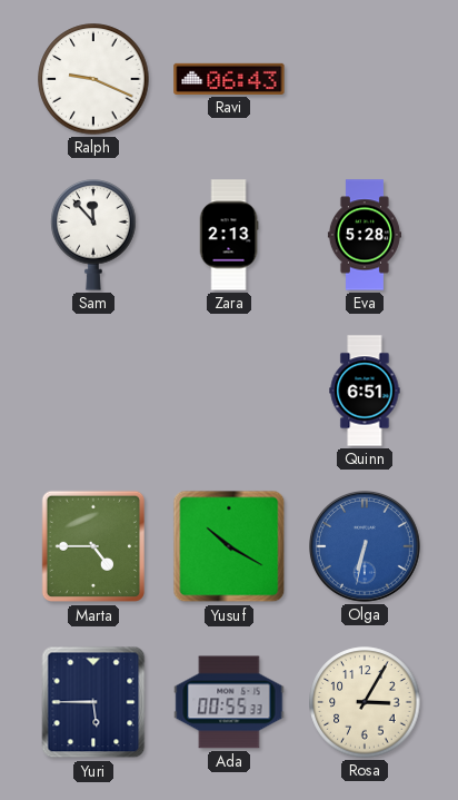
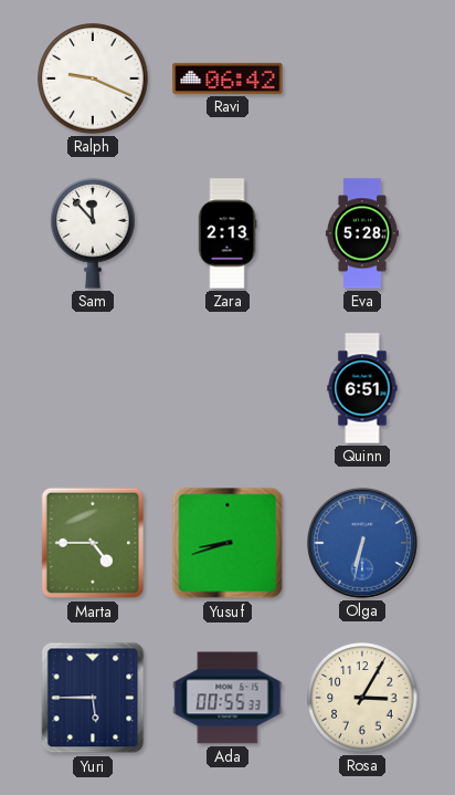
Ravi: 06:43 -> 06:42 (227, 79)
Yusuf: 10:20 -> 8:42 (227, 543)
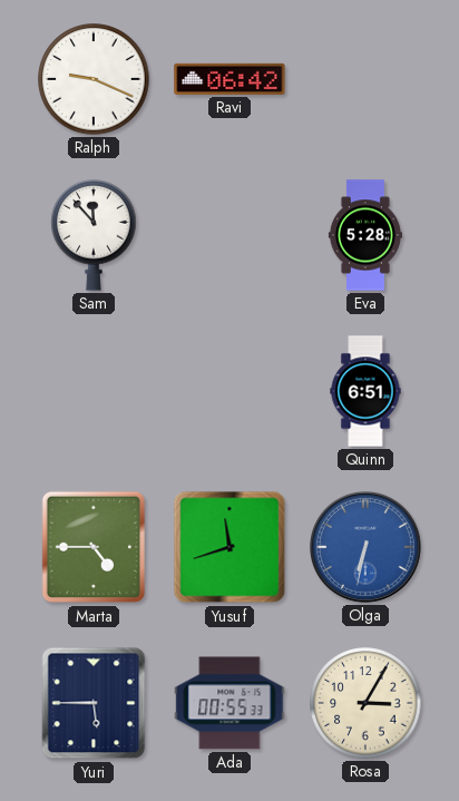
Zara: 2:13 -> none (227, 233)
Yusuf: 8:42 -> 11:42 (229, 547)
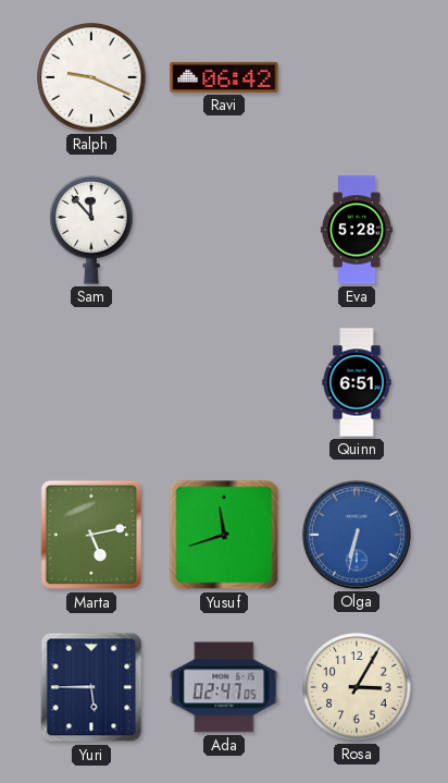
Marta: 4:45 -> 5:13 (90, 535)
Ada: 00:55 -> 02:47 (224, 687)
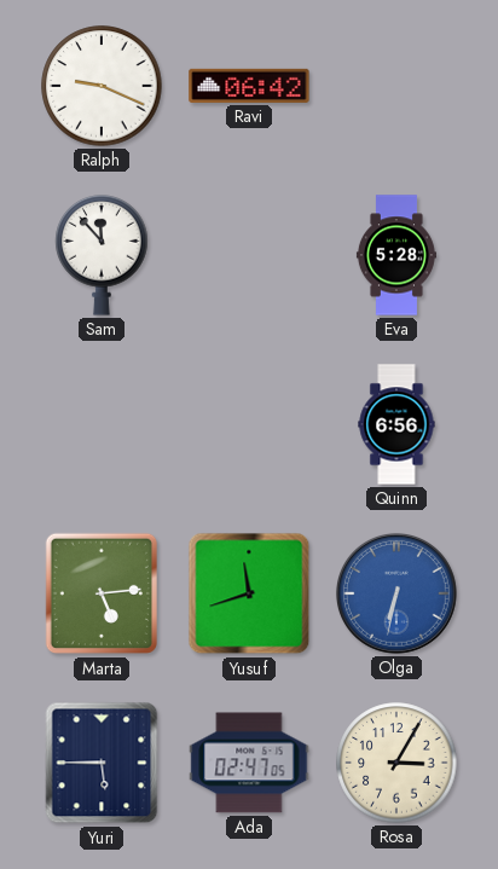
Quinn: 6:51 -> 6:56 (396, 424)
Marta: 5:13 -> 5:14 (100, 593)
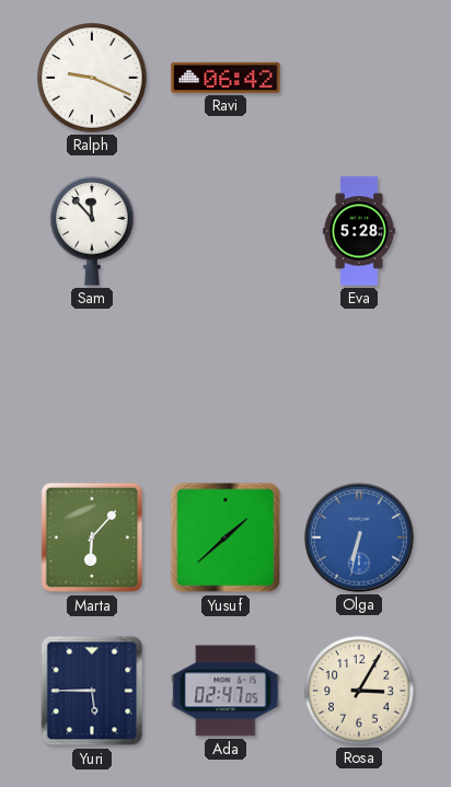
Quinn: 6:56 -> none (396, 424)
Marta: 5:14 -> 6:07 (91, 537)
Yusuf: 11:42 -> 1:38 (225, 537)
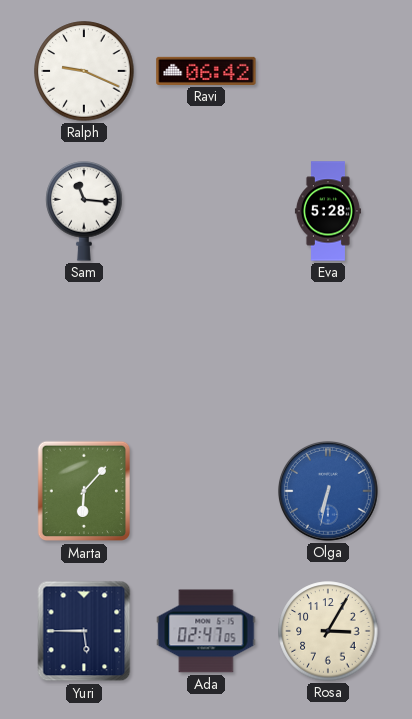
Sam: 11:53 -> 11:16 (84, 212)
Yusuf: 1:38 -> none (225, 537)
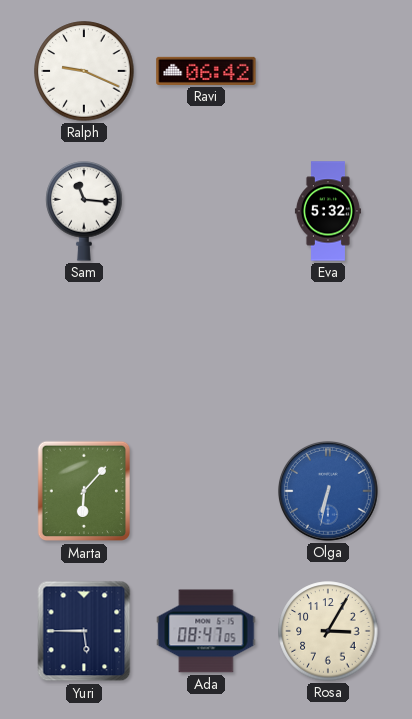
Eva: 5:28 -> 5:32 (328, 211)
Ada: 02:47 -> 08:47 (206, 631)
